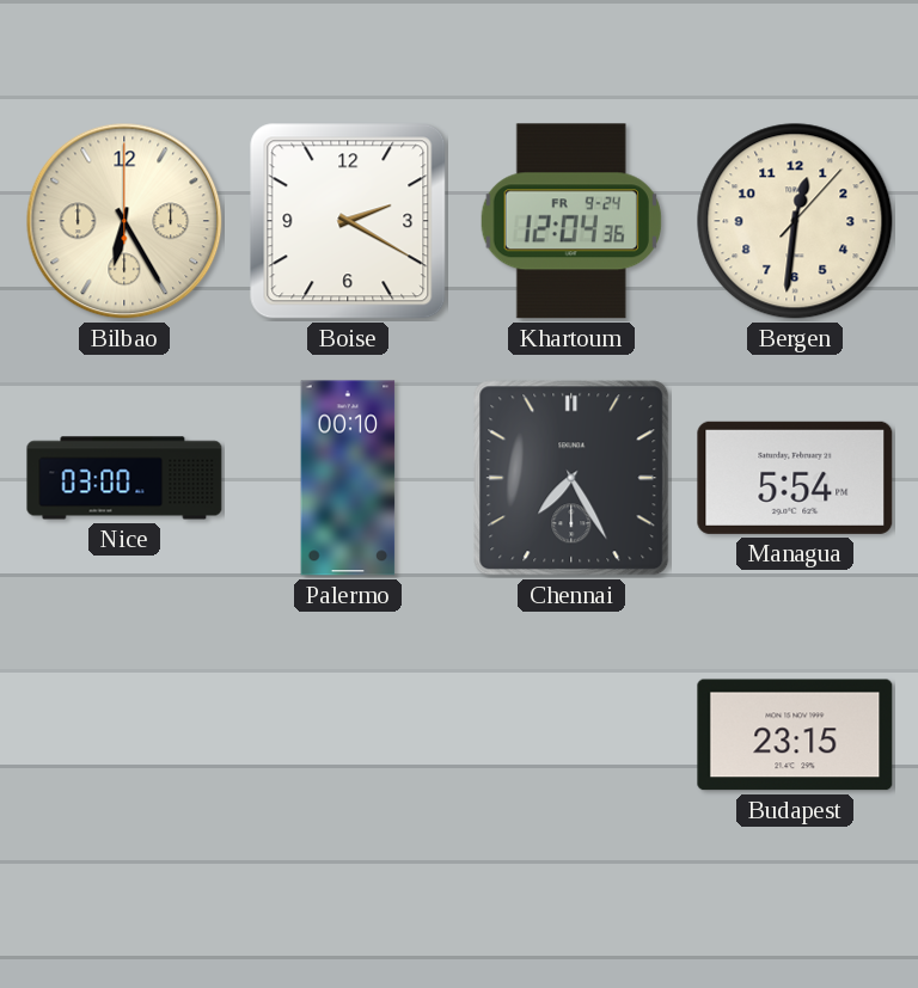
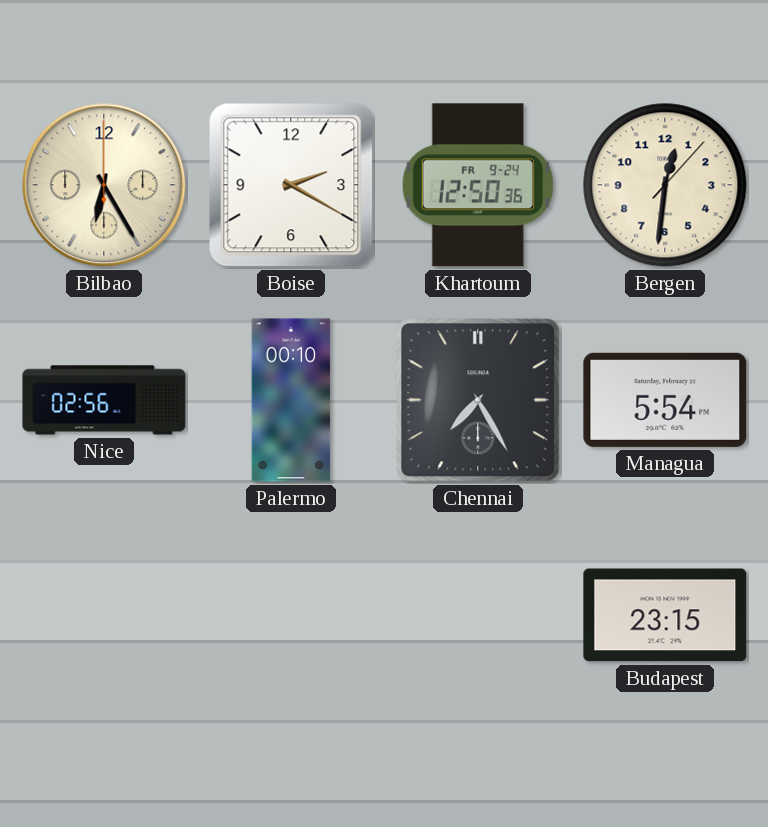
Khartoum: 12:04 -> 12:50 (478, 185)
Nice: 03:00 -> 02:56 (104, 400)
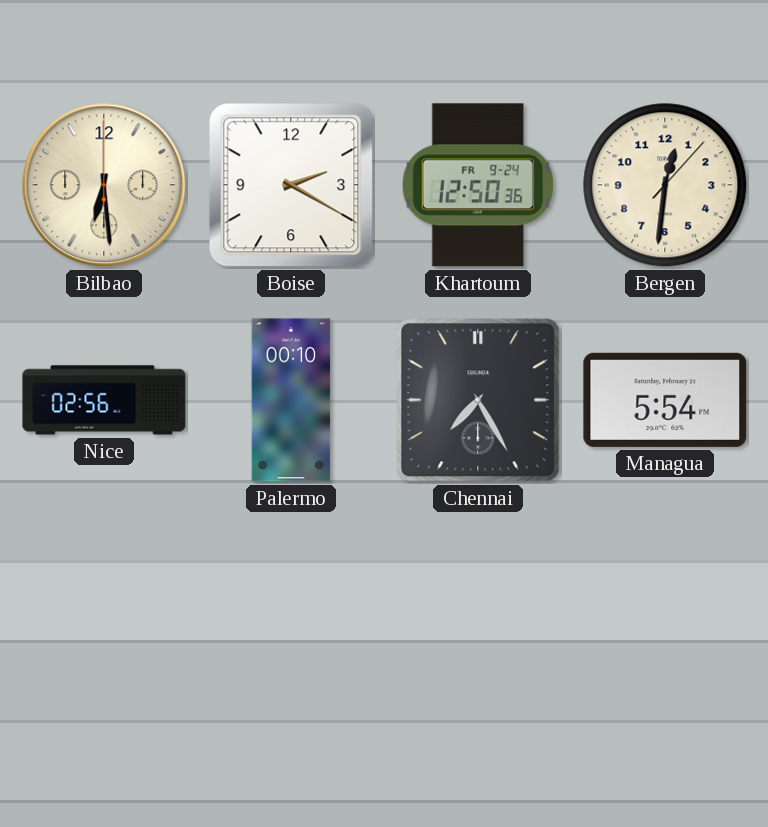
Bilbao: 6:25 -> 6:29 (104, 185)
Budapest: 23:15 -> none (665, 615)
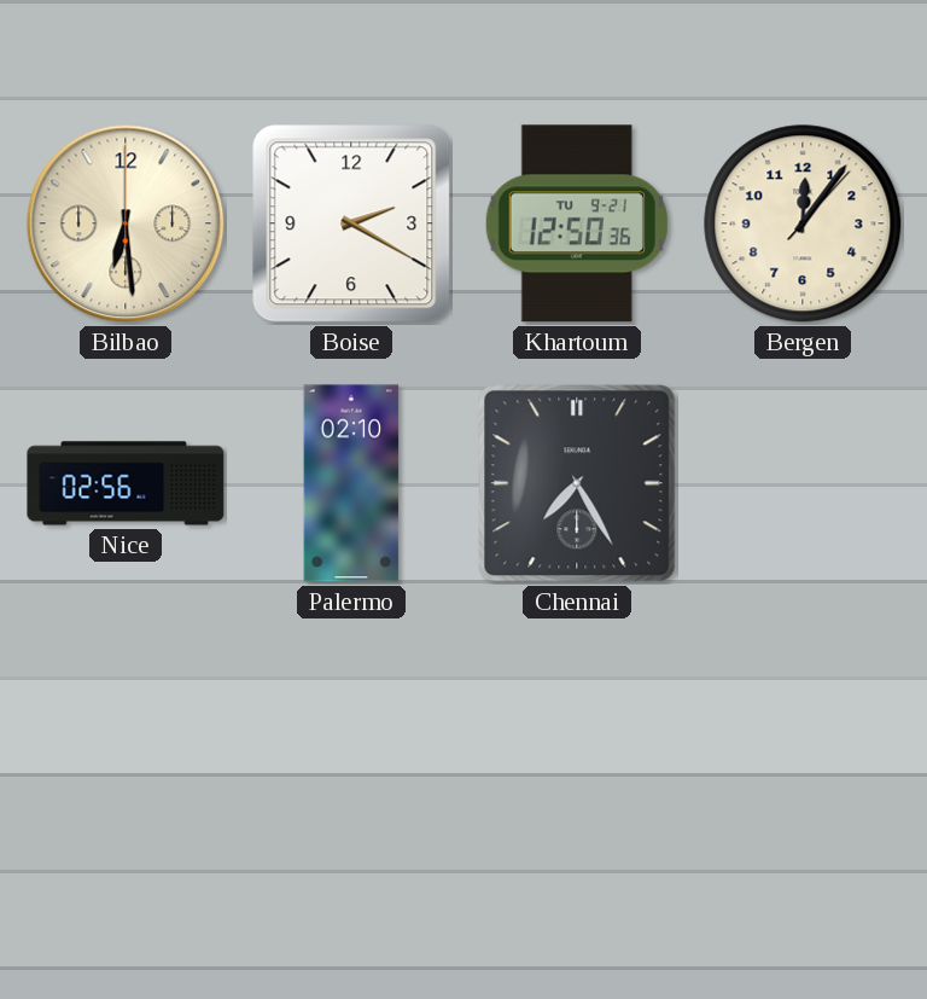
Khartoum date: FR 9-24 -> TU 9-21 (577, 223)
Bergen: 12:31 -> 12:06 (803, 223)
Palermo: 00:10 -> 02:10 (351, 483)
Managua: 5:54 -> none (665, 400)
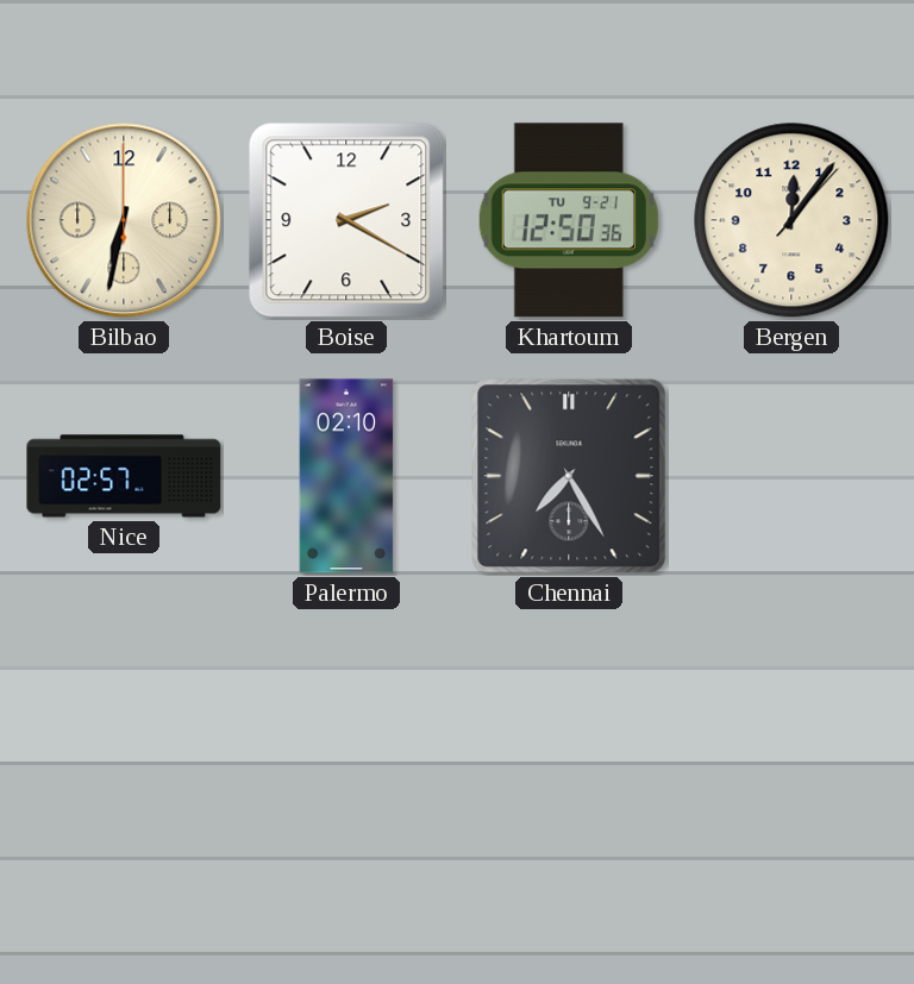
Bilbao: 6:29 -> 6:32 (124, 220)
Nice: 02:56 -> 02:57 (124, 476)
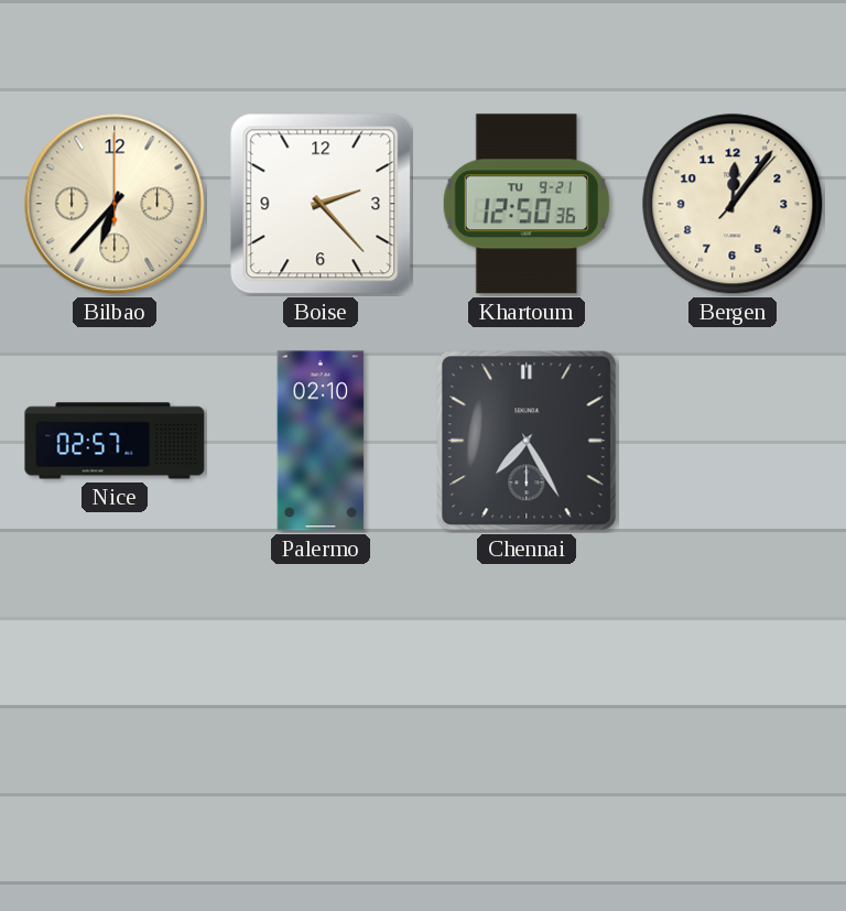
Bilbao: 6:32 -> 6:37 (115, 204)
Boise: 2:20 -> 2:23 (321, 204)
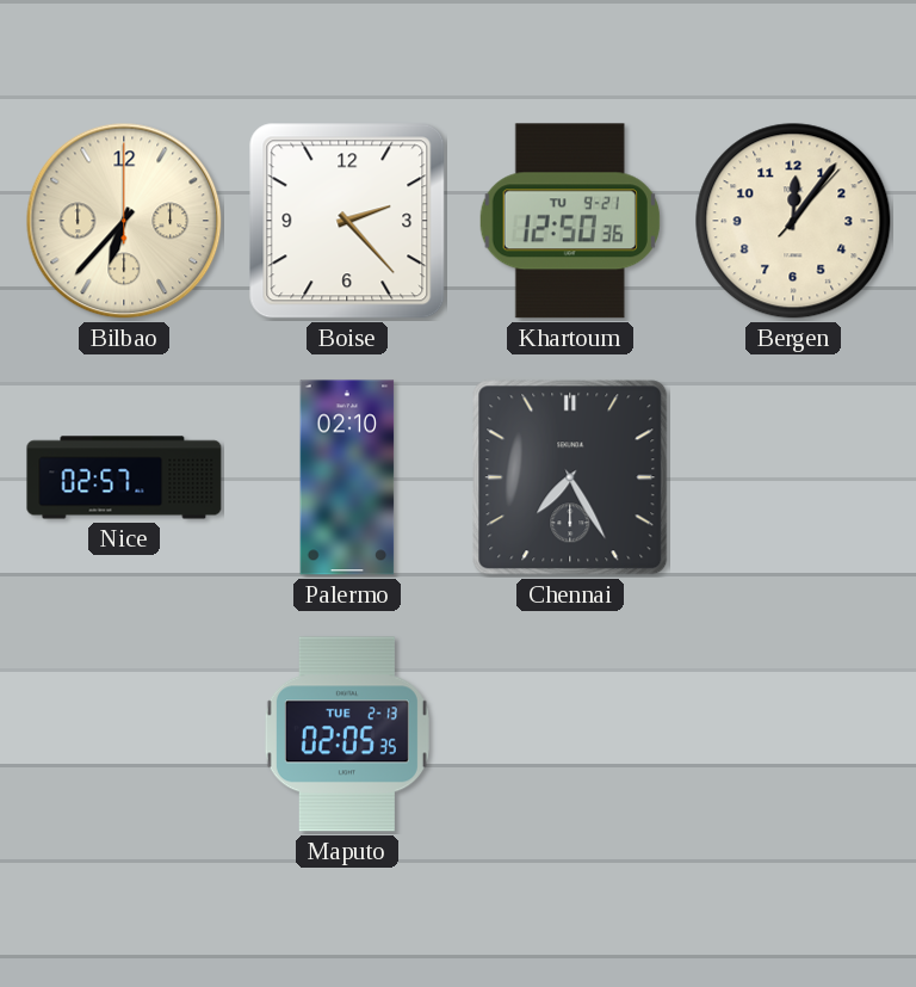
Maputo: none -> 02:05 (347, 734)
